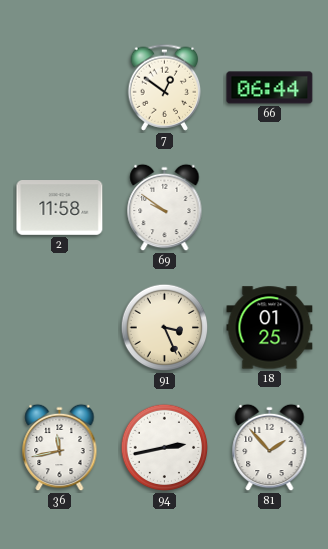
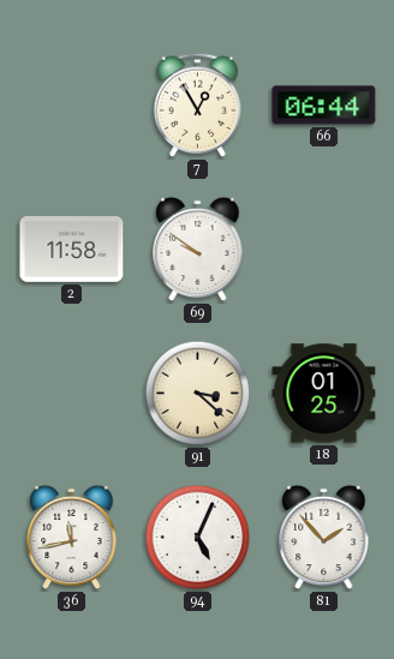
7: 12:51 -> 12:55 (198, 104)
91: 3:26 -> 3:22 (198, 394)
94: 2:43 -> 5:04 (198, 538)
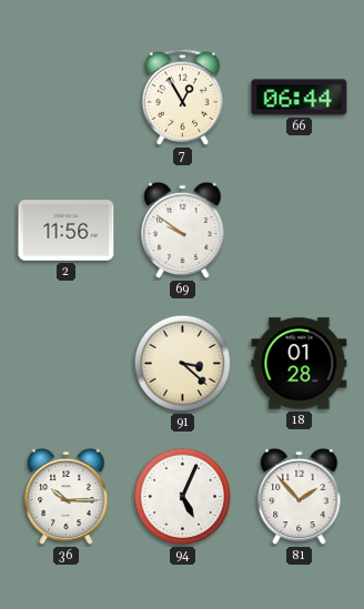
2: 11:58 -> 11:56 (67, 231)
18: 01:25 -> 01:28 (300, 364)
36: 11:43 -> 10:15 (67, 497)
